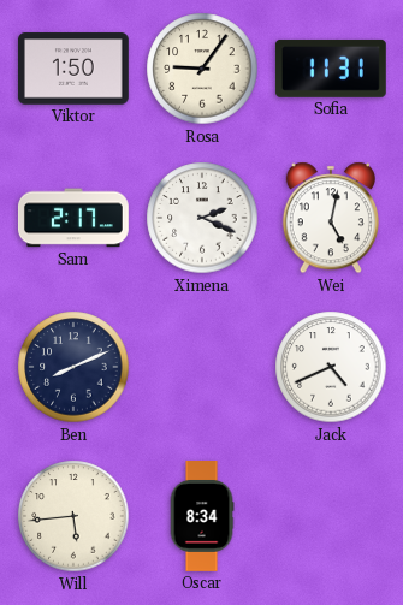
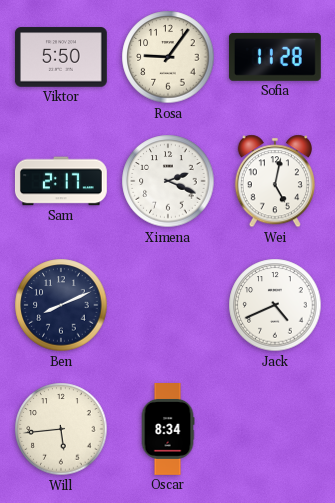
Viktor: 1:50 -> 5:50 (61, 57)
Sofia: 11:31 -> 11:28 (275, 57)
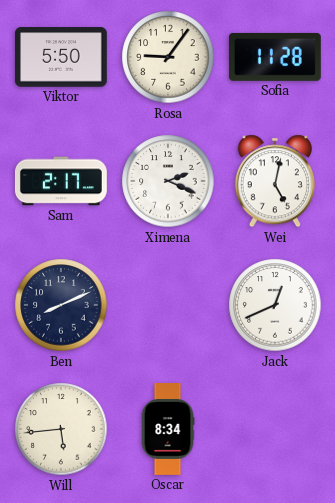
Jack: 4:41 -> 12:41 (275, 305)
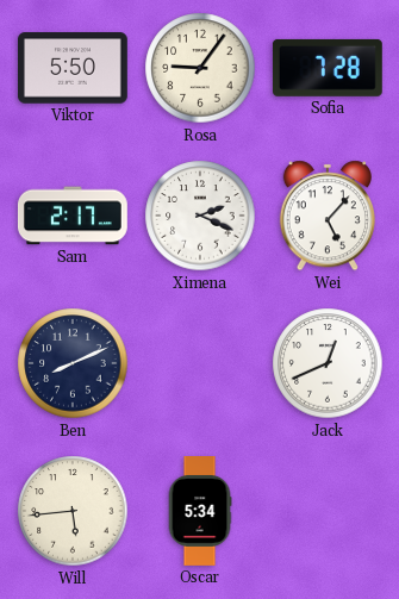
Sofia: 11:28 -> 7:28 (328, 68)
Wei: 5:02 -> 5:07 (328, 216)
Oscar: 8:34 -> 5:34 (200, 512)
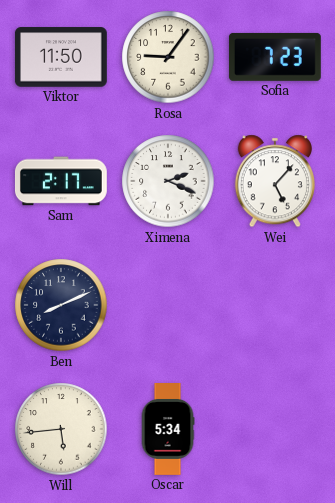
Viktor: 5:50 -> 11:50 (61, 57)
Sofia: 7:28 -> 7:23 (275, 57)
Jack: 12:41 -> none (328, 363)
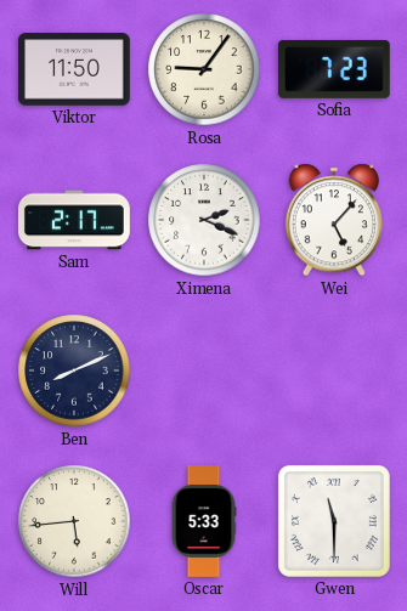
Oscar: 5:34 -> 5:33 (204, 522)
Gwen: none -> 11:30 (334, 521)
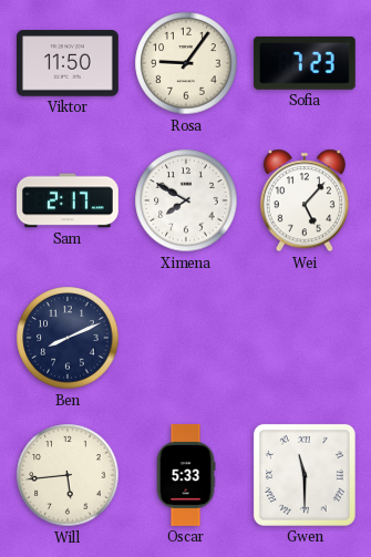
Ximena: 2:19 -> 7:50 (186, 200)
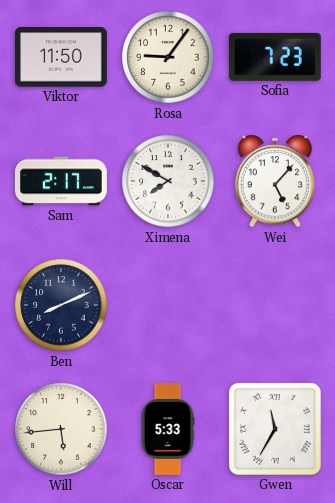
Gwen: 11:30 -> 11:35 (275, 429)
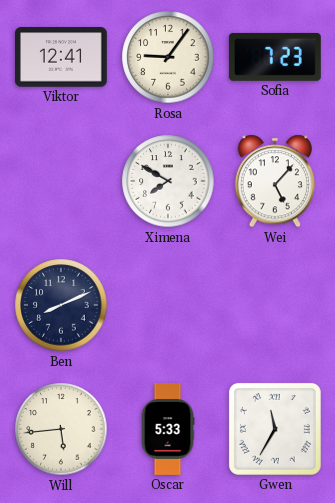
Viktor: 11:50 -> 12:41 (61, 57)
Sam: 2:17 -> none (61, 181)
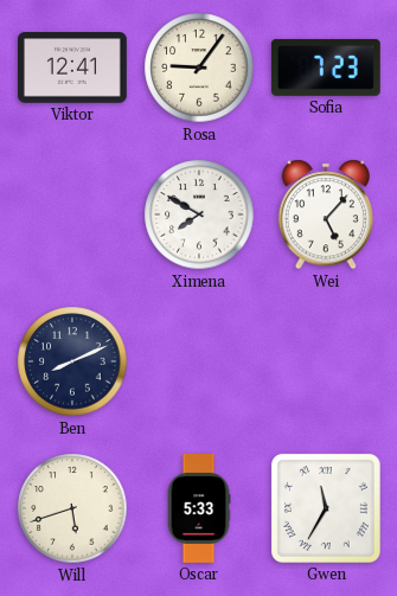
Will: 5:44 -> 5:42 (72, 508)
